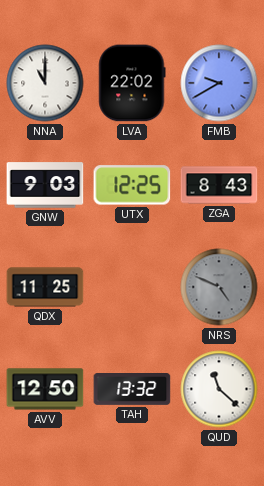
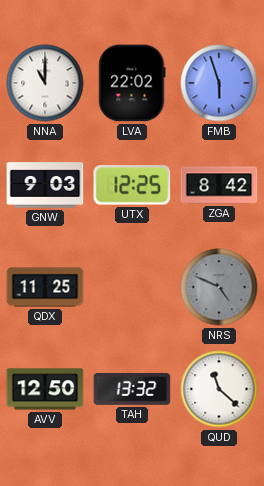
FMB: 9:40 -> 5:57 (219, 83)
ZGA: 8:43 -> 8:42 (219, 185)
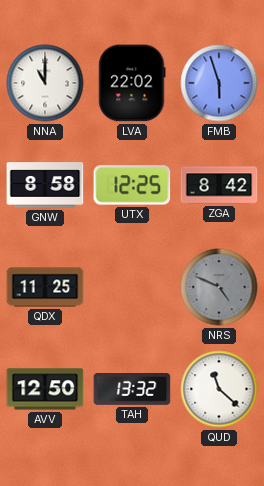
GNW: 9:03 -> 8:58 (45, 185)
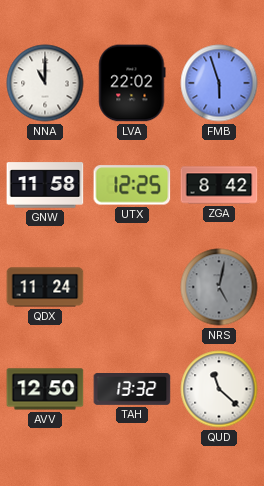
GNW: 8:58 -> 11:58 (45, 185)
QDX: 11:25 -> 11:24 (45, 287)
NRS: 4:49 -> 5:02 (219, 287)
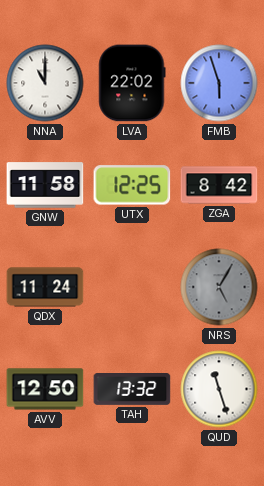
NRS: 5:02 -> 5:05 (219, 287)
QUD: 11:22 -> 11:27 (219, 389)
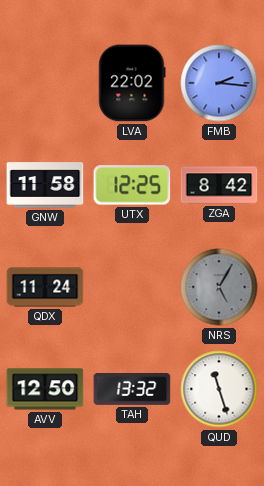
NNA: 11:00 -> none (45, 83)
FMB: 5:57 -> 2:16 (219, 83)
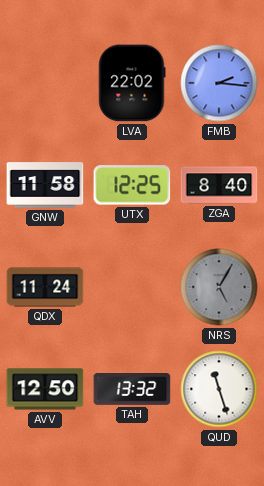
ZGA: 8:42 -> 8:40 (219, 185)
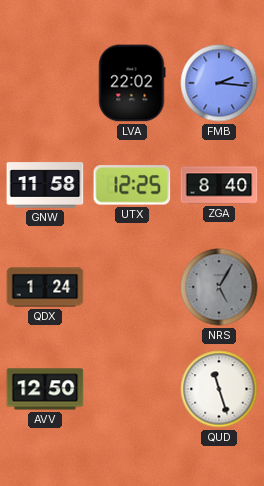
QDX: 11:24 -> 1:24 (45, 287)
TAH: 13:32 -> none (132, 390)
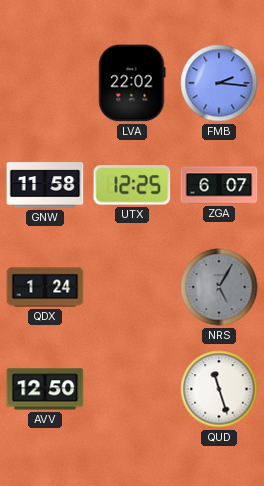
ZGA: 8:40 -> 6:07 (219, 185)
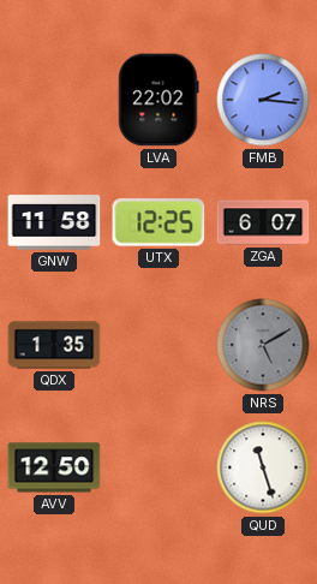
QDX: 1:24 -> 1:35 (54, 345)
NRS: 5:05 -> 5:10 (263, 345)
